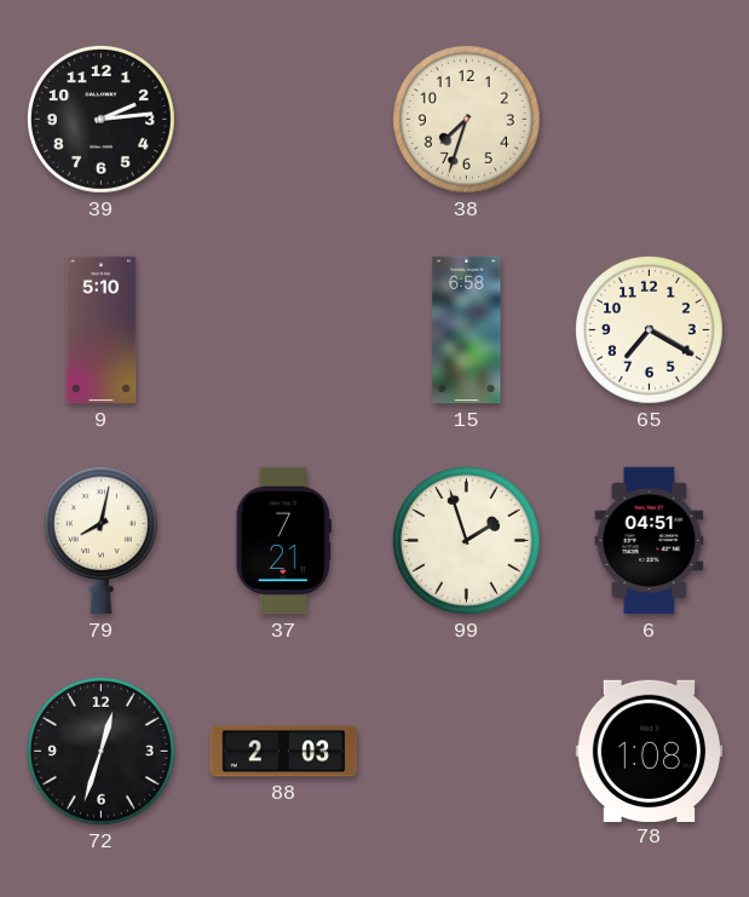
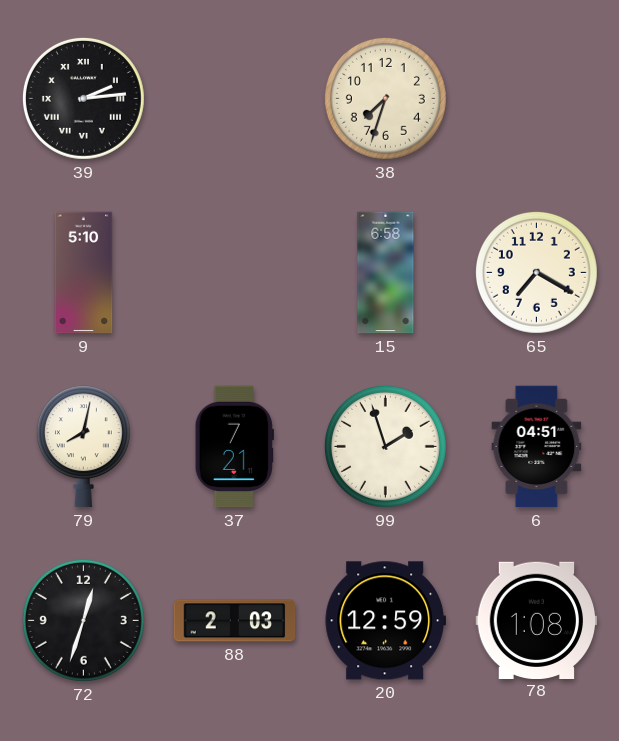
39 numerals: Arabic -> Roman (83, 98)
20: none -> 12:59 (385, 621)
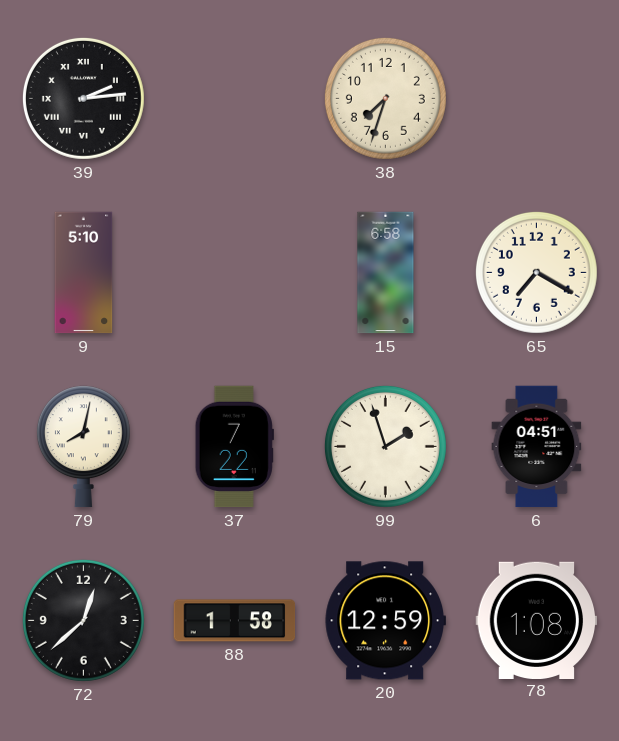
37: 7:21 -> 7:22 (234, 447)
72: 12:33 -> 12:38 (83, 620)
88: 2:03 -> 1:58 (235, 621)
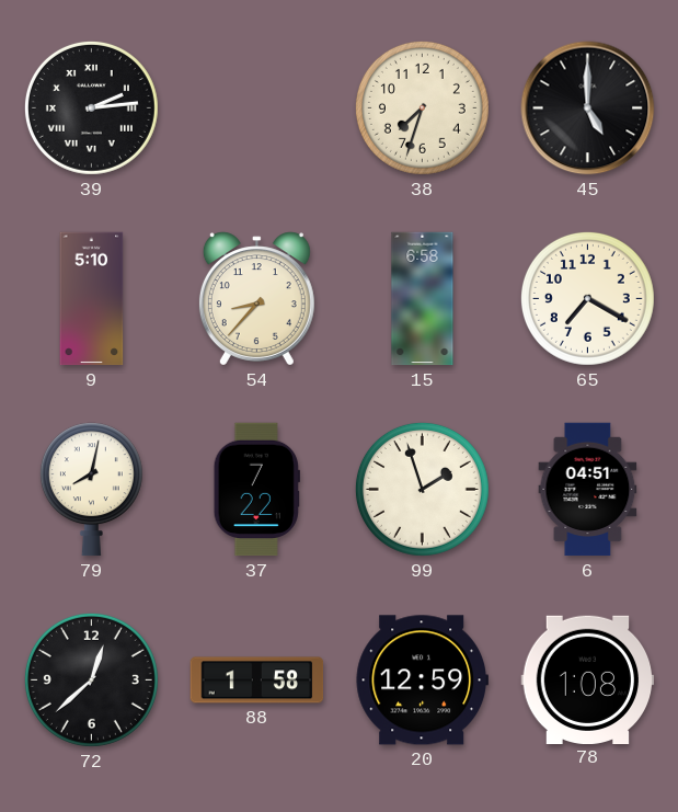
45: none -> 5:00 (588, 108)
54: none -> 8:37 (256, 299)
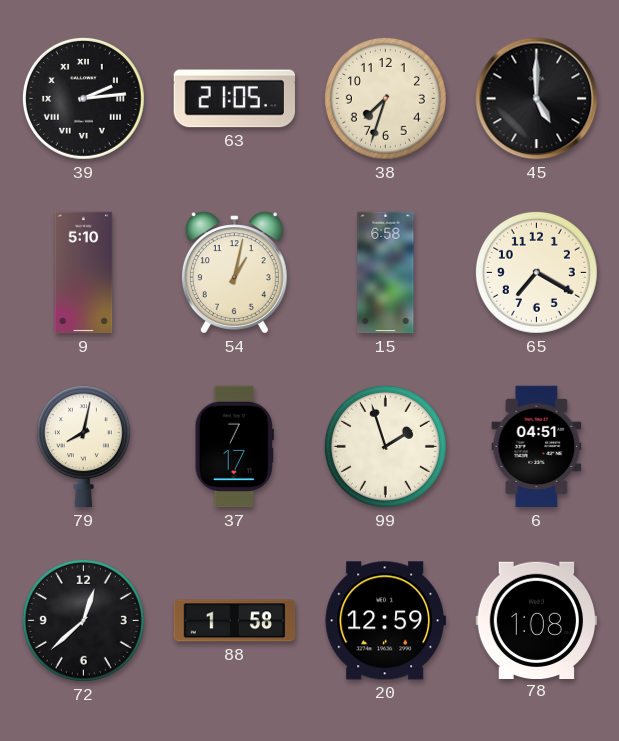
63: none -> 21:05 (234, 99)
54: 8:37 -> 1:02 (234, 273)
37: 7:22 -> 7:17 (234, 447)
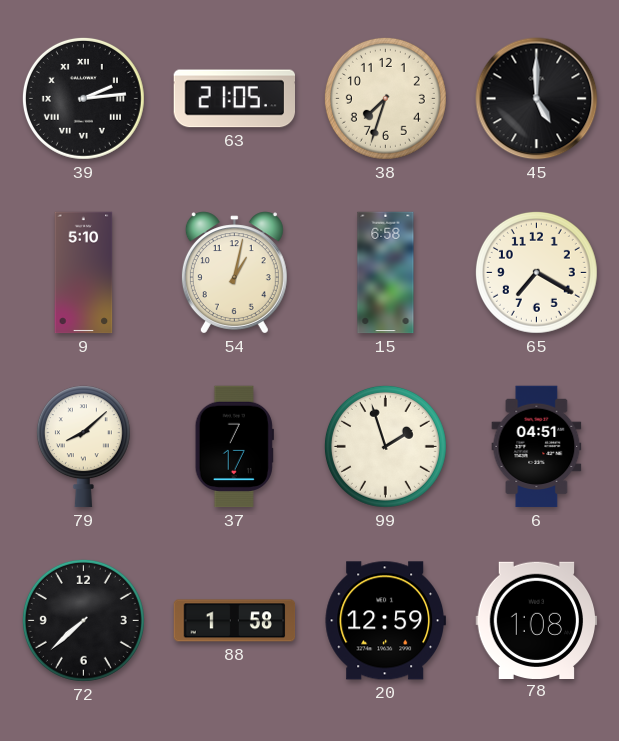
79: 8:02 -> 8:08 (83, 447)
72: 12:38 -> 7:38 (83, 620)
